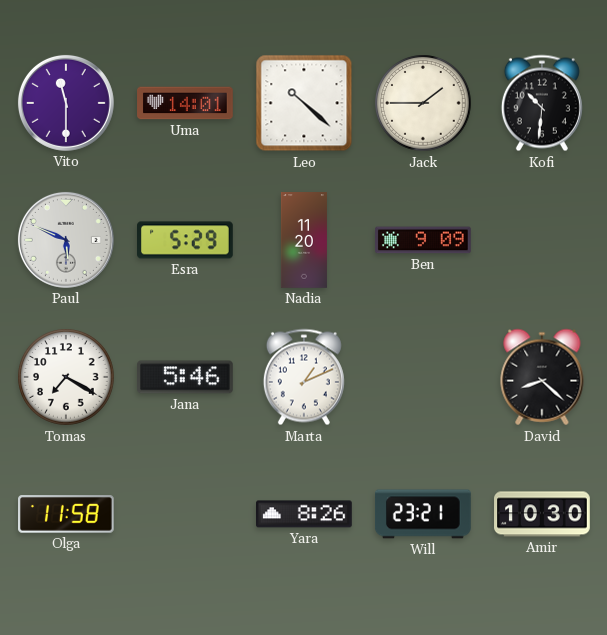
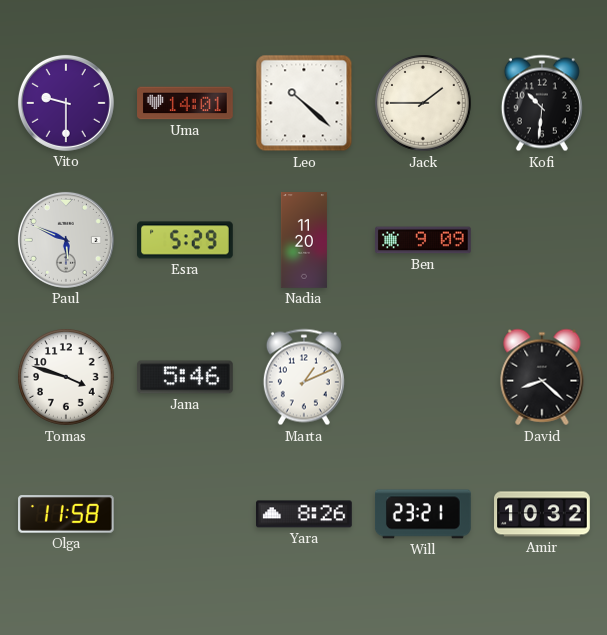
Vito: 11:30 -> 9:30 (66, 103)
Tomas: 7:20 -> 3:48 (66, 377)
Amir: 10:30 -> 10:32 (542, 514)
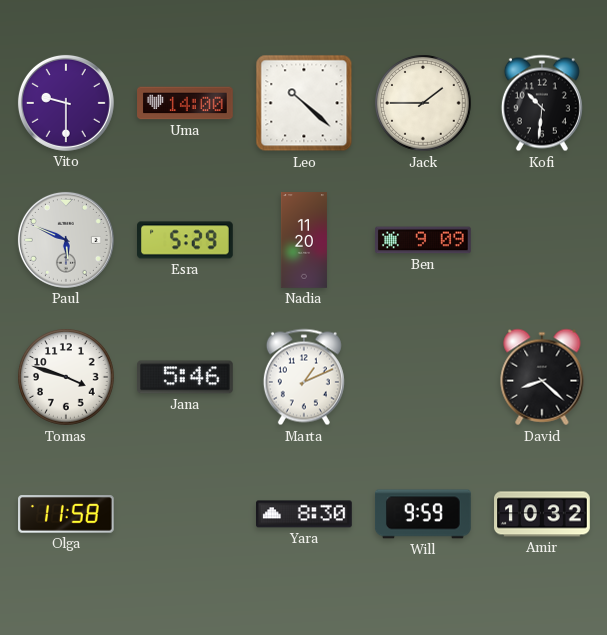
Uma: 14:01 -> 14:00 (185, 103)
Yara: 8:26 -> 8:30 (305, 514)
Will: 23:21 -> 9:59 (424, 514)
